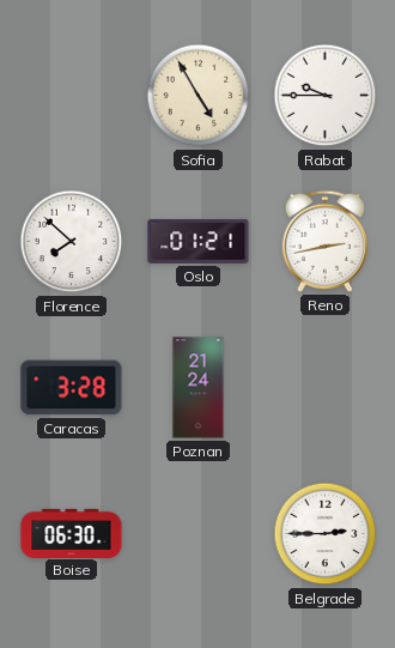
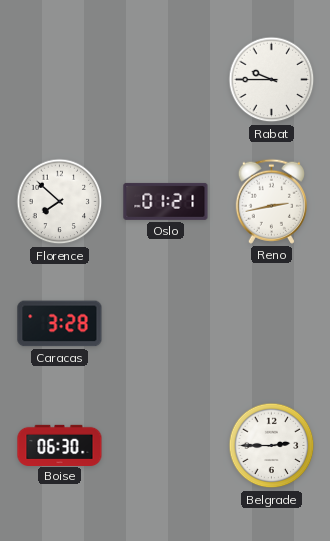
Sofia: 4:55 -> none (199, 96)
Poznan: 21:24 -> none (199, 388)
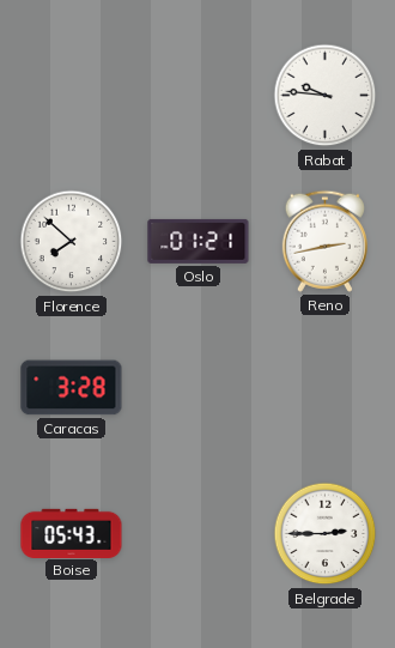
Rabat: 9:45 -> 9:46 (326, 96)
Boise: 06:30 -> 05:43 (72, 533)
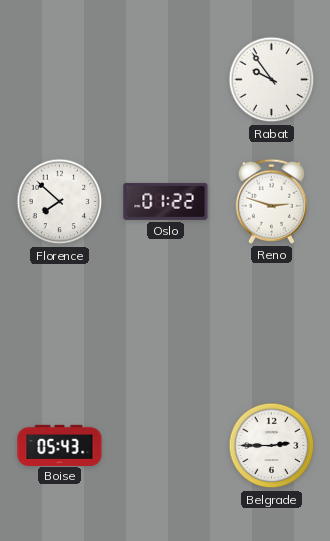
Rabat: 9:46 -> 9:54 (272, 80)
Oslo: 01:21 -> 01:22 (166, 201)
Reno: 2:43 -> 2:48 (271, 201)
Caracas: 3:28 -> none (72, 388)
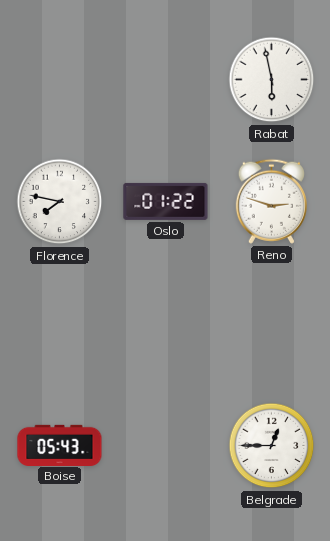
Rabat: 9:54 -> 5:58 (272, 80)
Florence: 7:52 -> 7:47 (60, 202)
Belgrade: 2:45 -> 12:45 (272, 446)
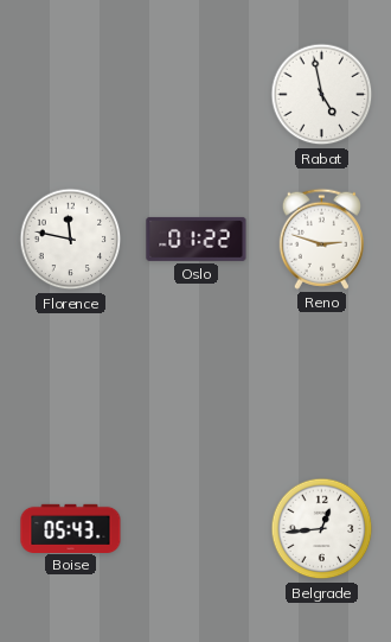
Rabat: 5:58 -> 4:58 (322, 95)
Florence: 7:47 -> 11:47 (71, 240)
Belgrade: 12:45 -> 12:44 (322, 529)
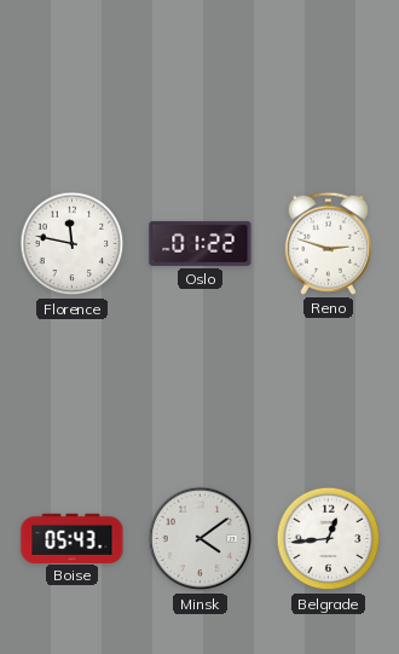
Rabat: 4:58 -> none (322, 95)
Minsk: none -> 4:09 (201, 539)
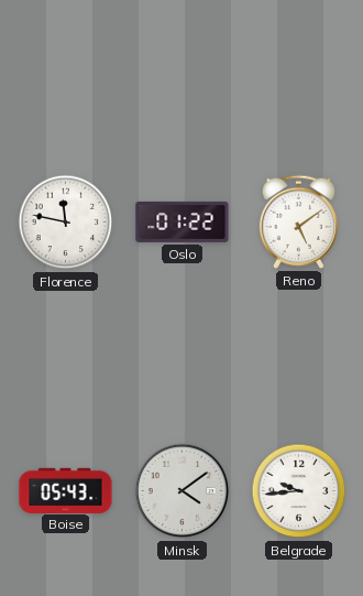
Reno: 2:48 -> 5:09 (298, 221)
Belgrade: 12:44 -> 9:44 (299, 491)
